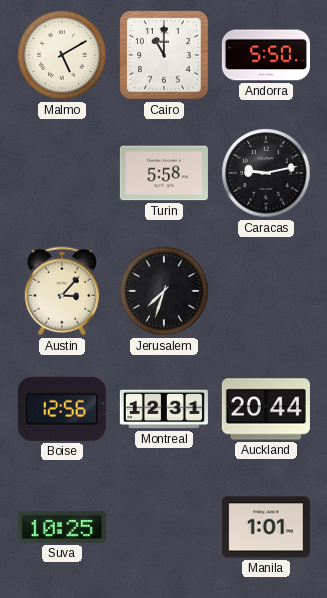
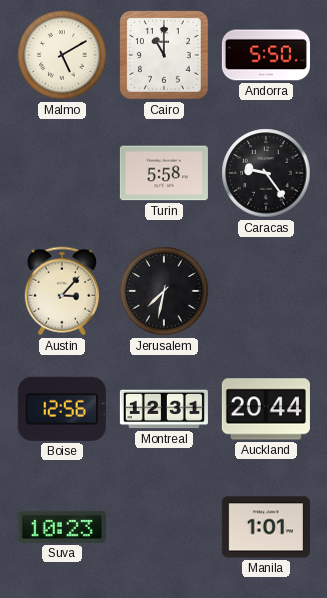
Caracas: 9:13 -> 9:24 (266, 173)
Jerusalem: 7:33 -> 7:32 (164, 291)
Suva: 10:25 -> 10:23 (62, 527)
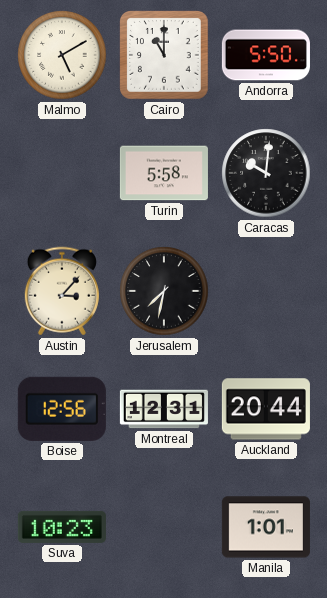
Caracas: 9:24 -> 10:01 (266, 173)
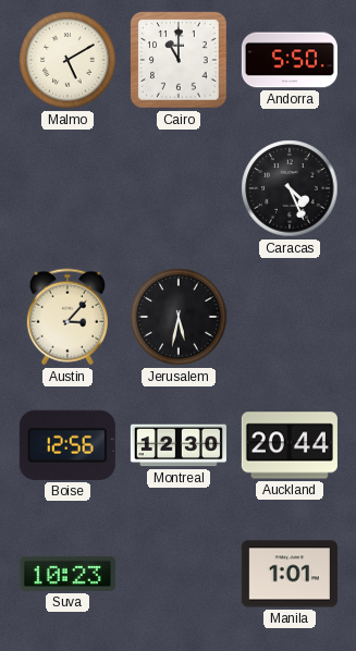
Turin: 5:58 -> none (164, 173)
Caracas: 10:01 -> 4:26 (290, 188)
Jerusalem: 7:32 -> 5:32 (179, 317)
Montreal: 12:31 -> 12:30 (179, 445)
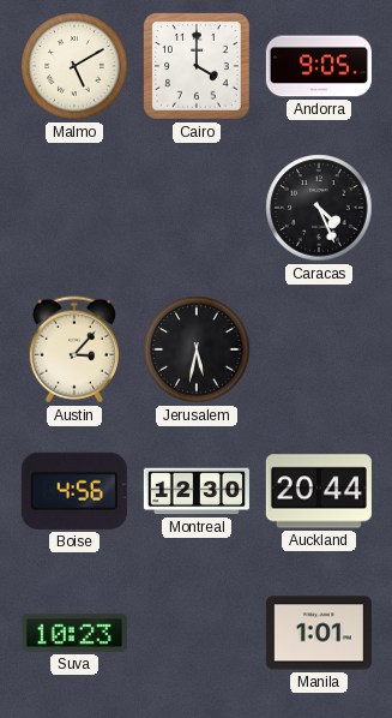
Cairo: 11:00 -> 4:00 (197, 66)
Andorra: 5:50 -> 9:05 (319, 66)
Boise: 12:56 -> 4:56 (74, 491)
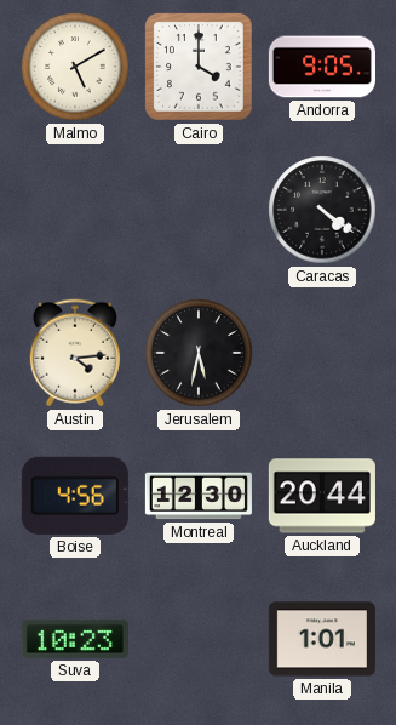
Caracas: 4:26 -> 4:21 (322, 210)
Austin: 3:07 -> 4:14 (75, 353)
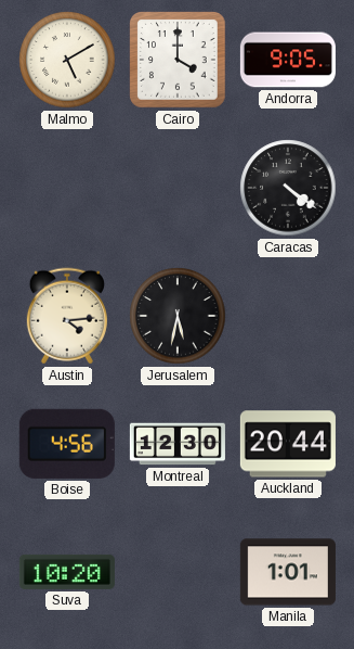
Suva: 10:23 -> 10:20 (67, 572)
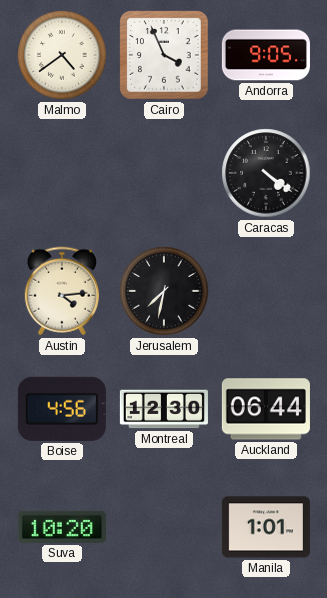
Malmo: 5:10 -> 4:39 (62, 55)
Cairo: 4:00 -> 3:56 (164, 55)
Jerusalem: 5:32 -> 7:32 (164, 291)
Auckland: 20:44 -> 06:44 (266, 409)
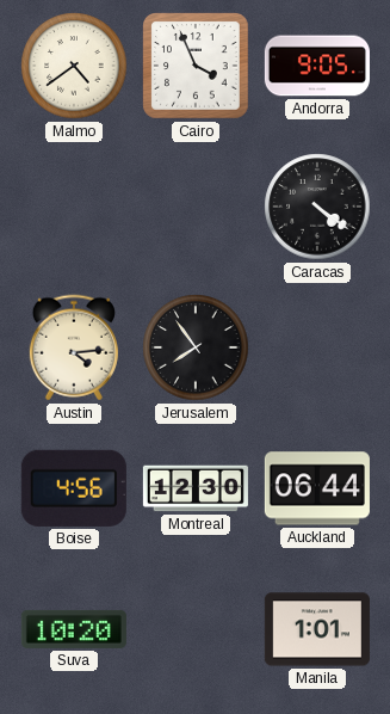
Jerusalem: 7:32 -> 7:54 (196, 347)
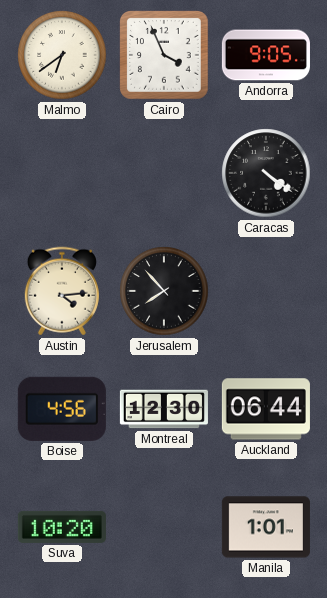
Malmo: 4:39 -> 6:39 (62, 55)
Jerusalem: 7:54 -> 7:53 (164, 291)
